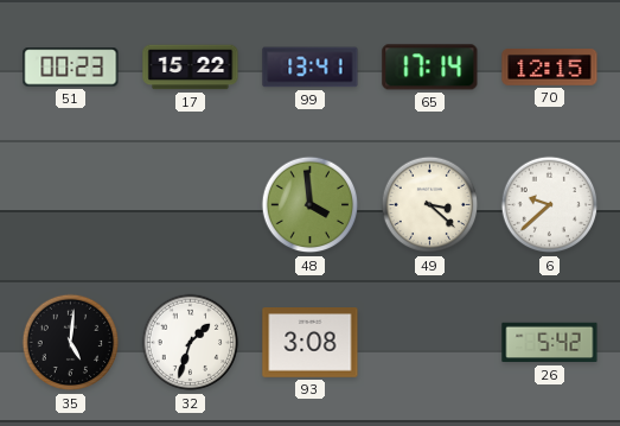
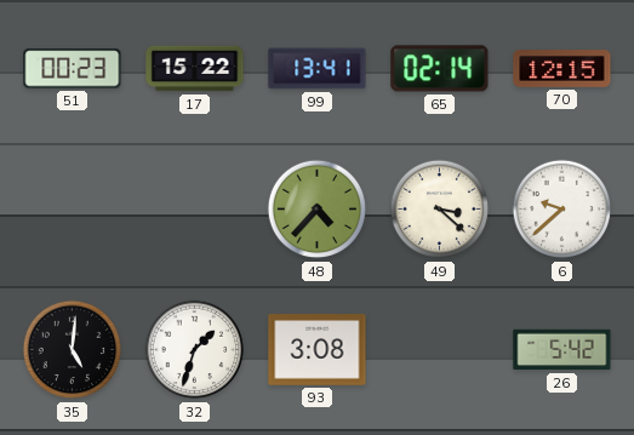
65: 17:14 -> 02:14 (440, 69)
48: 3:59 -> 4:37 (318, 210)
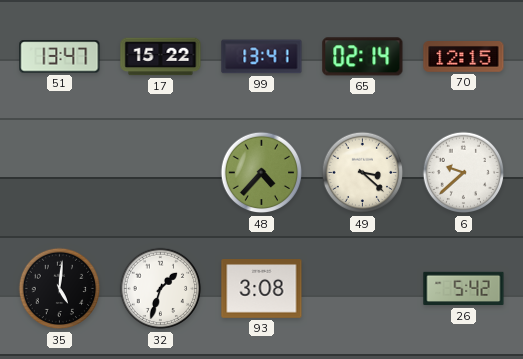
51: 00:23 -> 13:47 (60, 57)
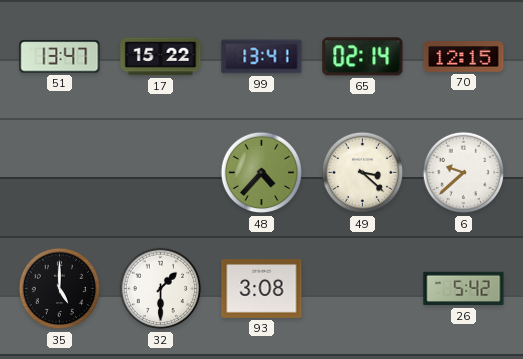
35: 5:01 -> 5:00 (60, 289)
32: 1:33 -> 1:30 (161, 289)
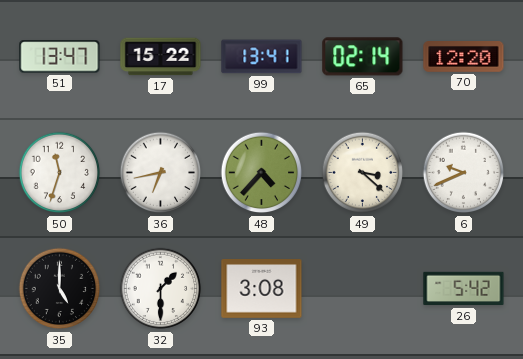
70: 12:15 -> 12:20 (464, 57)
50: none -> 11:33 (60, 173)
36: none -> 6:43 (161, 173)
6: 9:38 -> 9:41 (464, 173)
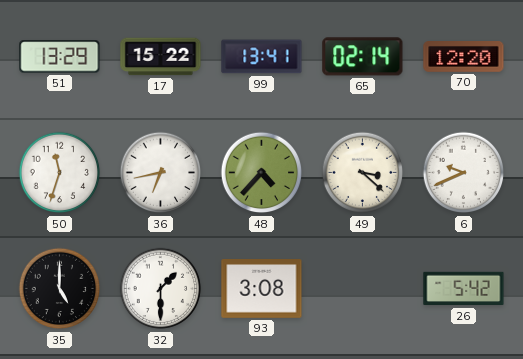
51: 13:47 -> 13:29 (60, 57)
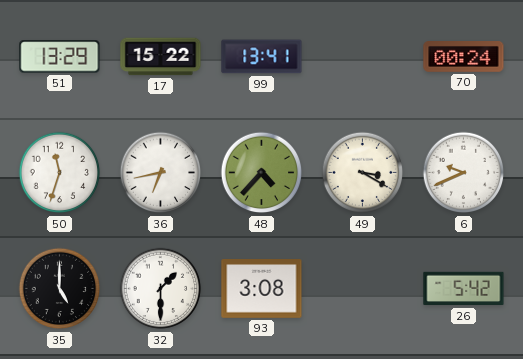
65: 02:14 -> none (363, 57)
70: 12:20 -> 00:24 (464, 57)
49: 3:22 -> 3:20 (363, 173)
